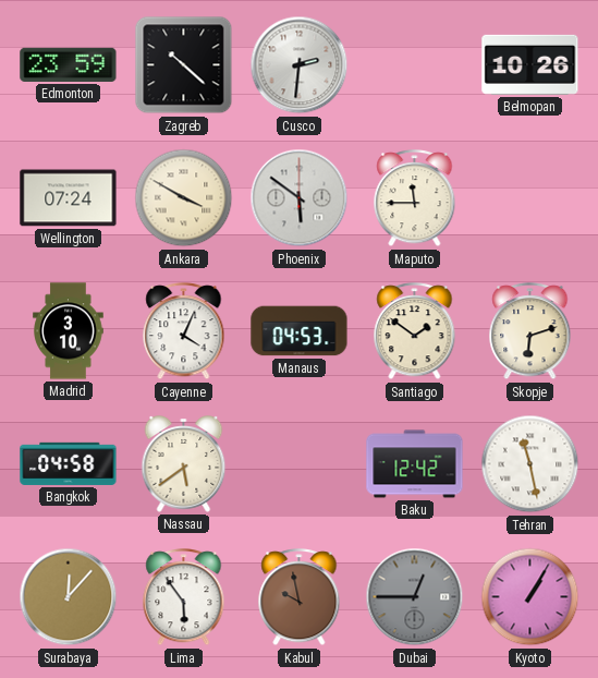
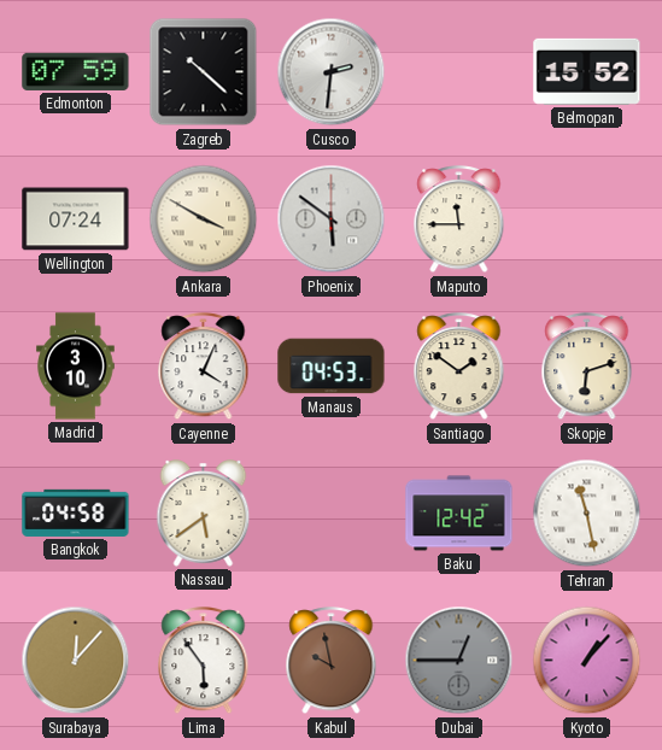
Edmonton: 23:59 -> 07:59 (76, 71)
Belmopan: 10:26 -> 15:52 (587, 71)
Kyoto: 1:05 -> 1:07 (587, 661)
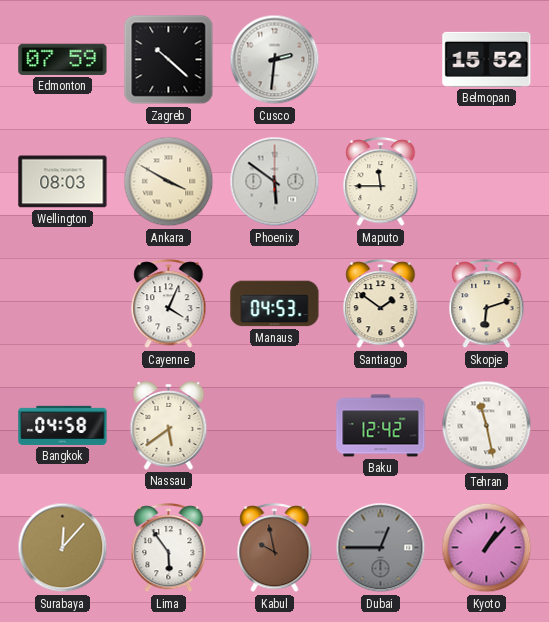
Wellington: 07:24 -> 08:03 (63, 182)
Madrid: 3:10 -> none (76, 367)
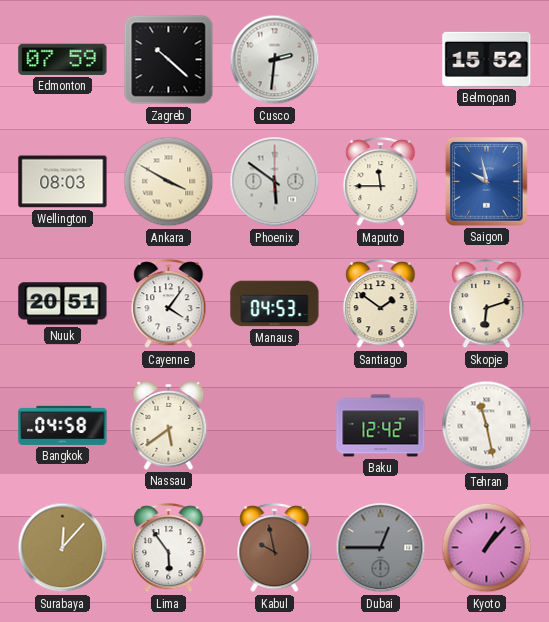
Saigon: none -> 9:58 (486, 182)
Nuuk: none -> 20:51 (63, 304)
Cayenne: 4:04 -> 4:06 (169, 304)
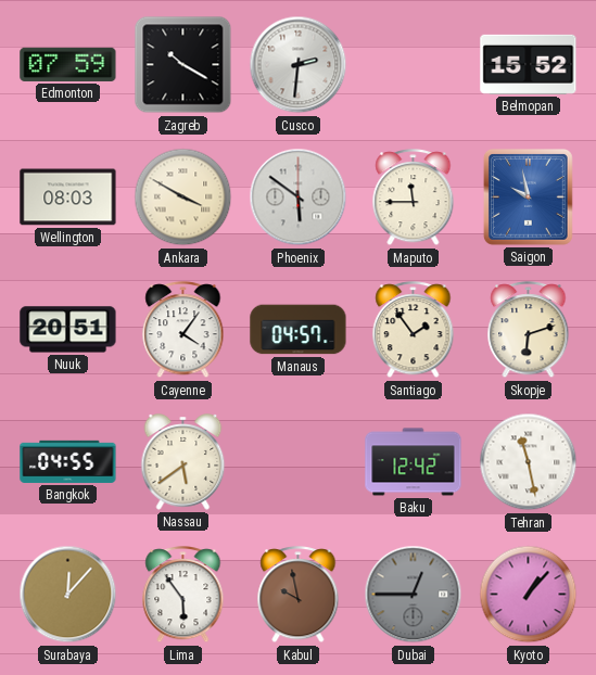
Zagreb: 10:22 -> 10:20 (183, 65)
Manaus: 04:53 -> 04:57 (299, 330)
Santiago: 1:51 -> 1:54 (414, 330)
Bangkok: 04:58 -> 04:55 (68, 461)
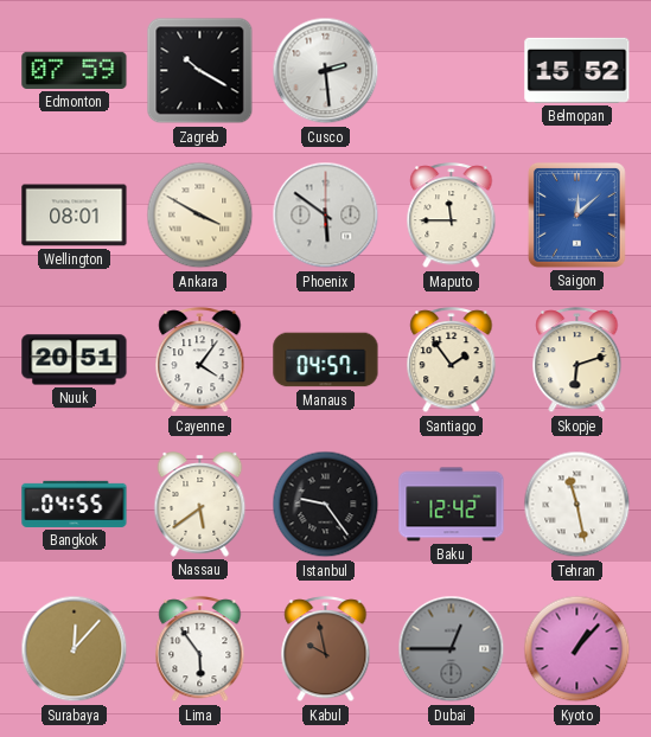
Cusco: 2:31 -> 2:29 (326, 71)
Wellington: 08:03 -> 08:01 (75, 216)
Saigon: 9:58 -> 12:08 (576, 216)
Istanbul: none -> 9:24 (326, 505)
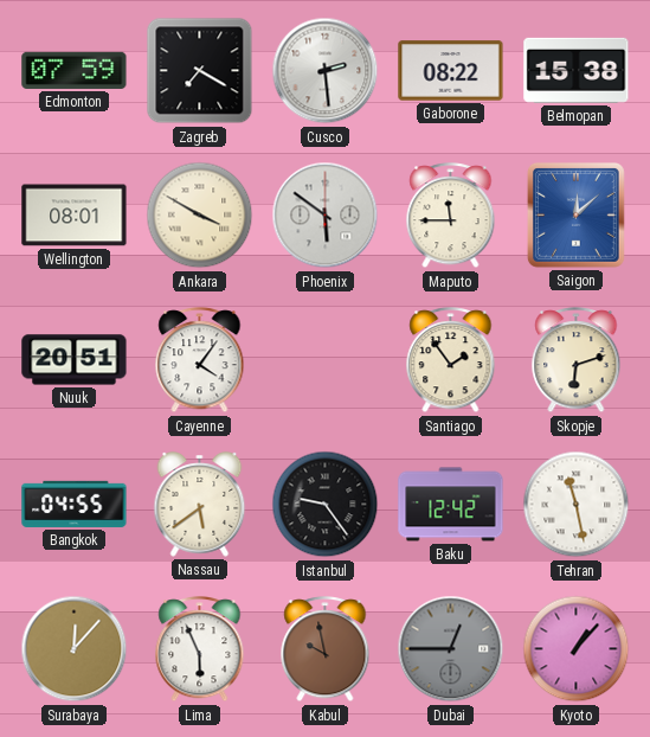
Zagreb: 10:20 -> 7:20 (200, 71)
Gaborone: none -> 08:22 (451, 71)
Belmopan: 15:52 -> 15:38 (577, 70)
Manaus: 04:57 -> none (326, 360)
Lima: 5:54 -> 5:56 (200, 649)
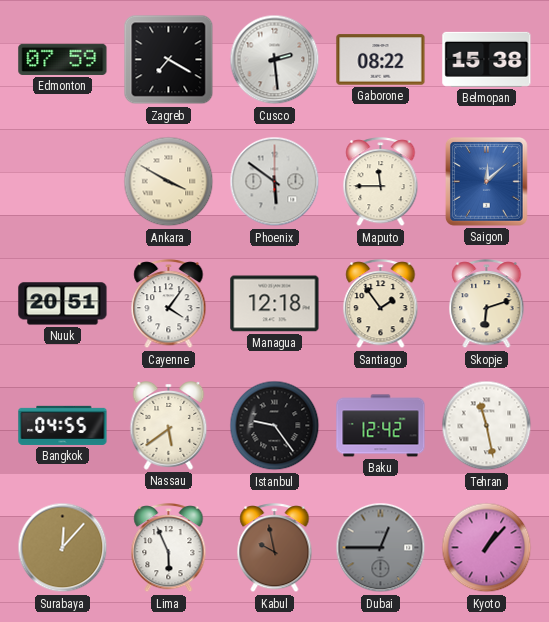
Wellington: 08:01 -> none (75, 216)
Managua: none -> 12:18 (275, 304)
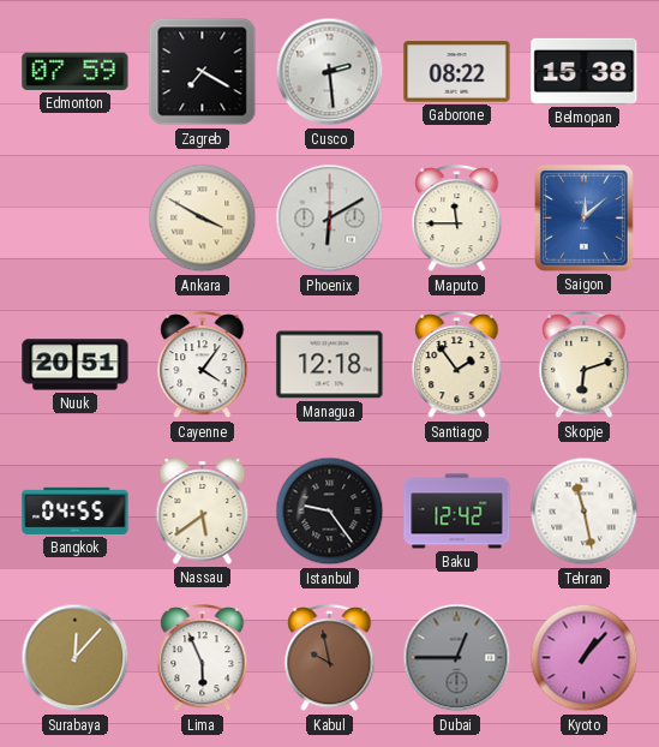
Phoenix: 5:51 -> 6:10 (330, 219)
